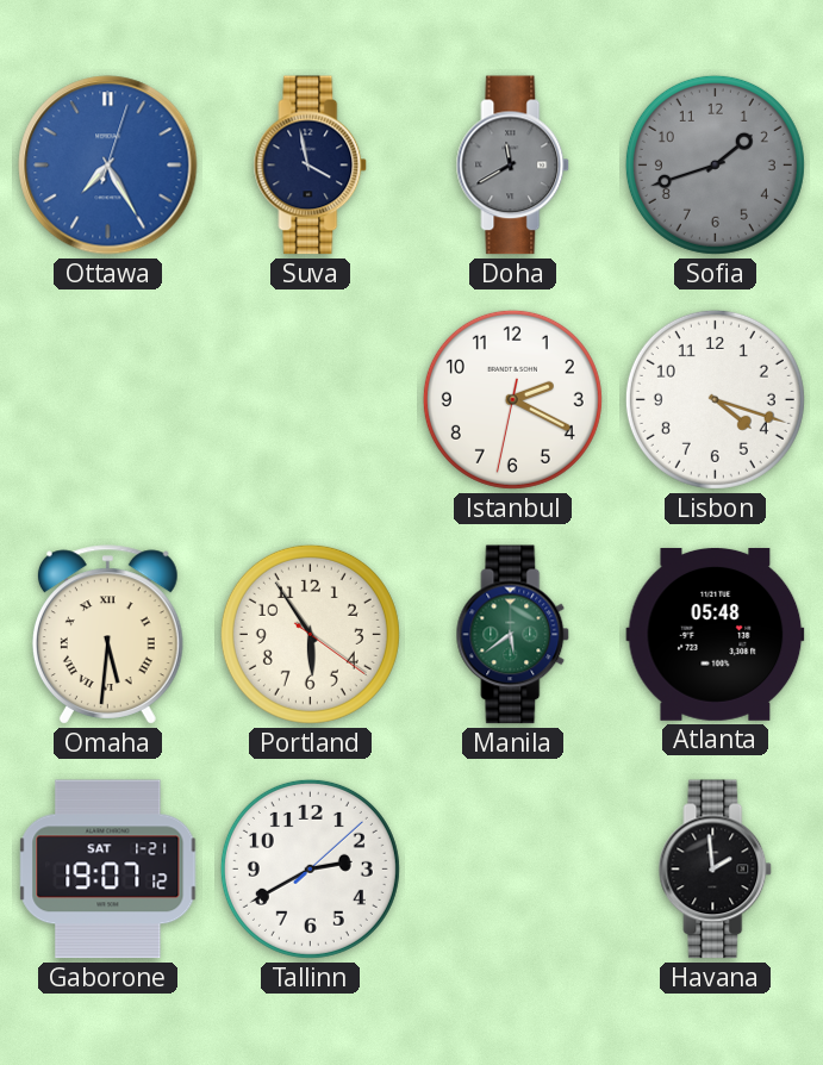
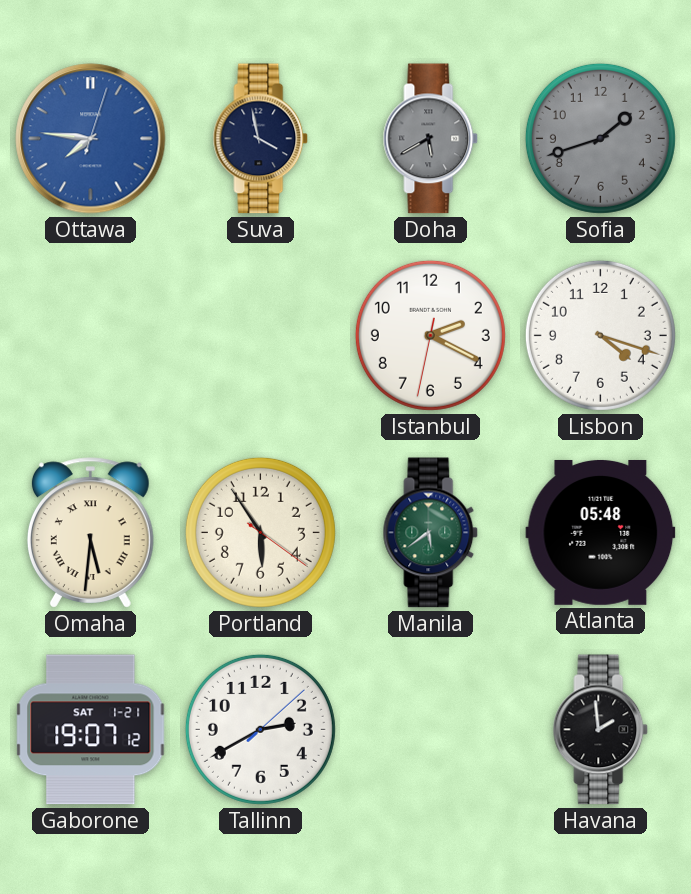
Ottawa: 7:25 -> 7:46 (91, 139)
Doha: 11:40 -> 5:40 (431, 139)
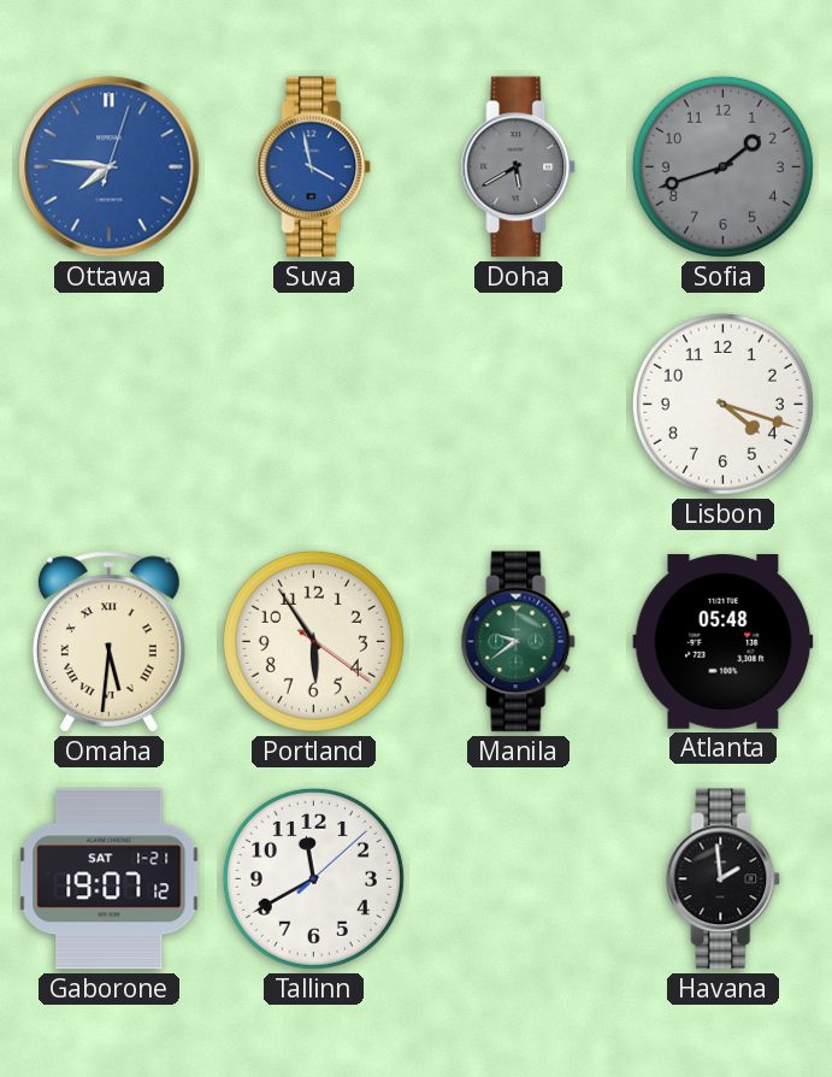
Suva dial: navy -> blue (314, 167)
Istanbul: 2:19 -> none (430, 335)
Manila: 5:39 -> 9:39 (519, 642)
Tallinn: 2:40 -> 11:40 (313, 878)
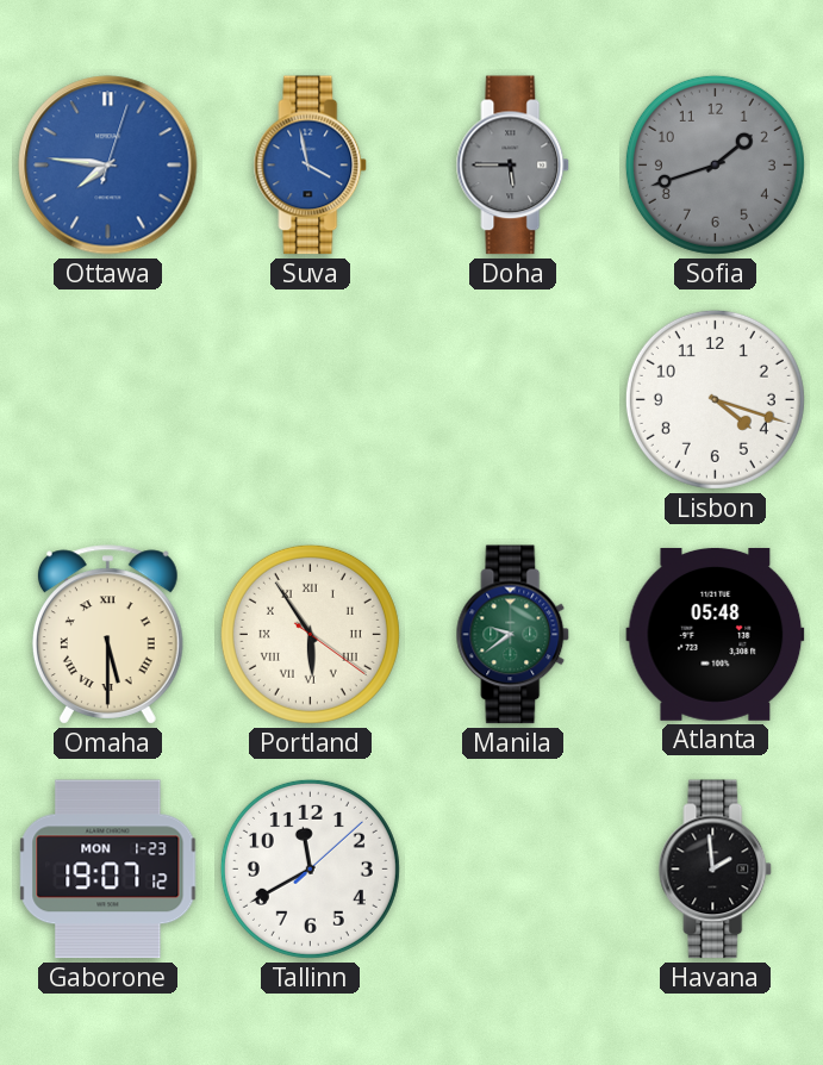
Doha: 5:40 -> 5:45 (513, 166)
Omaha: 5:31 -> 5:30 (107, 635)
Portland numerals: Arabic -> Roman (310, 634)
Gaborone date: SAT 1-21 -> MON 1-23 (108, 870)
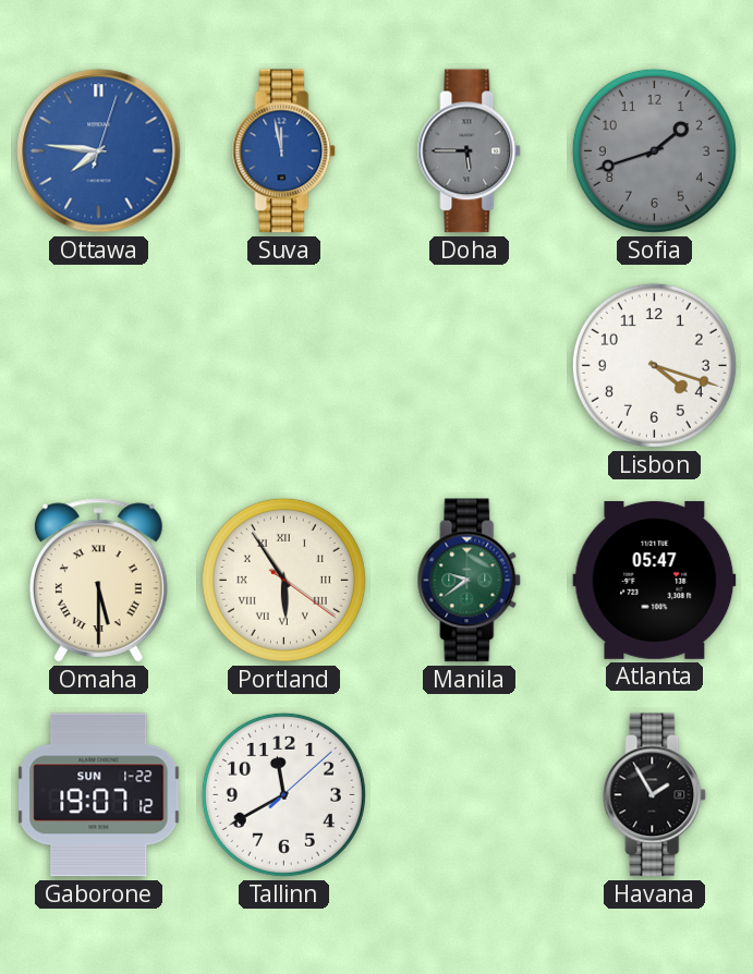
Suva: 3:58 -> 11:58 (284, 151)
Atlanta: 05:48 -> 05:47 (655, 580)
Gaborone date: MON 1-23 -> SUN 1-22 (99, 795)
Havana: 1:59 -> 1:55 (655, 795)
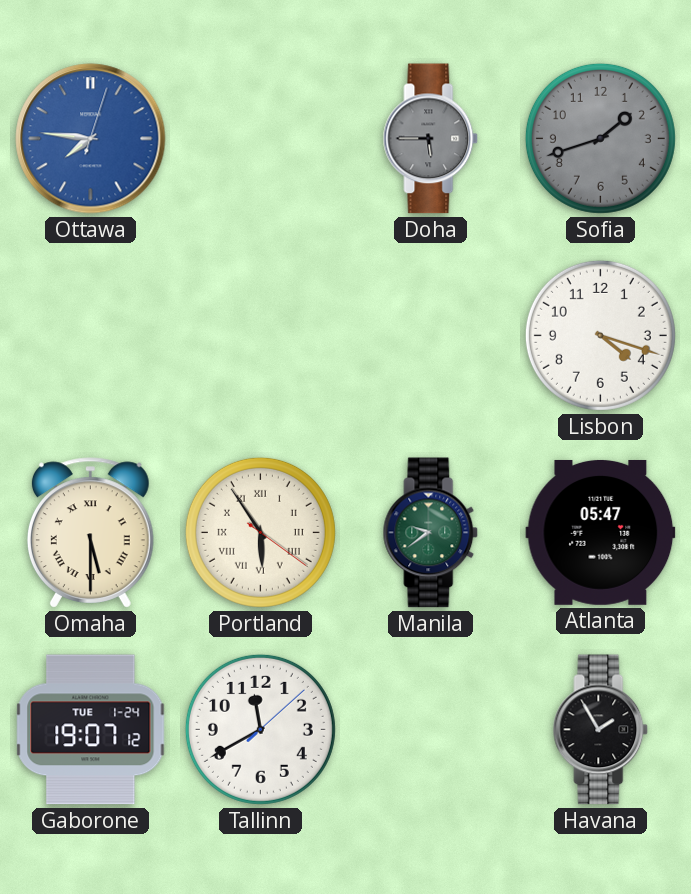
Suva: 11:58 -> none (284, 151)
Gaborone date: SUN 1-22 -> TUE 1-24 (91, 730)
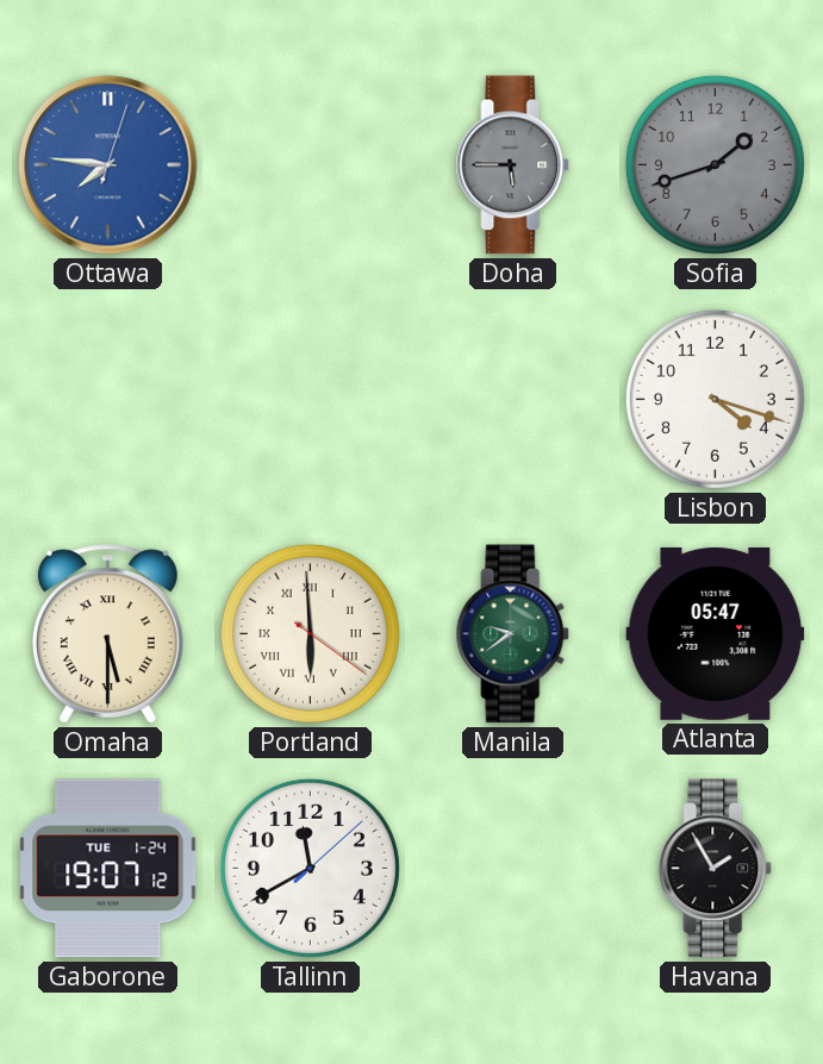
Portland: 5:54 -> 5:59 (310, 633)
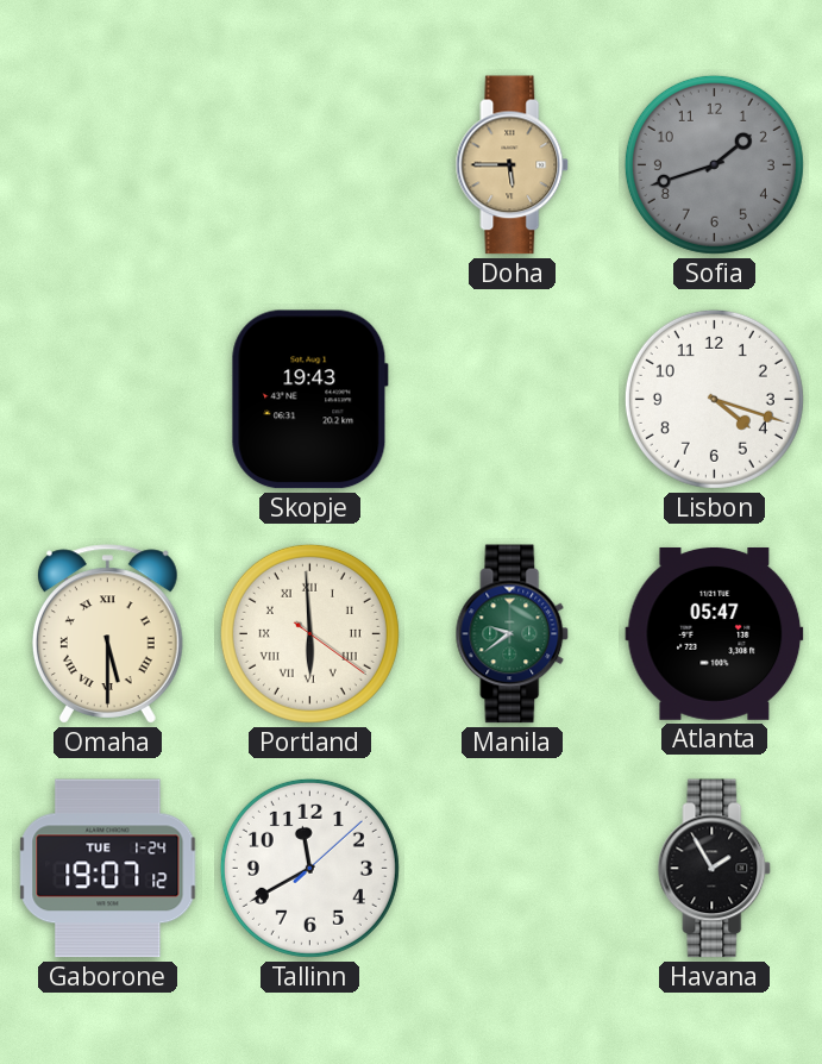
Ottawa: 7:46 -> none (108, 165)
Doha dial: grey -> champagne (513, 165)
Skopje: none -> 19:43 (309, 400)
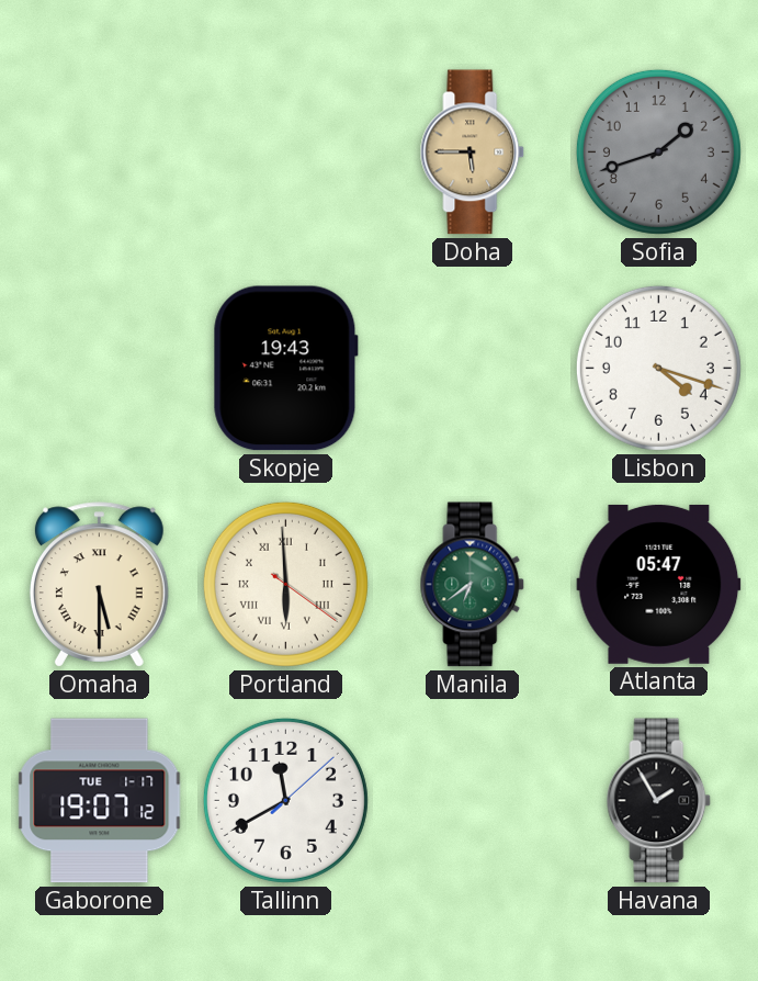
Manila: 9:39 -> 6:39 (473, 585)
Gaborone date: TUE 1-24 -> TUE 1-17 (100, 801)
